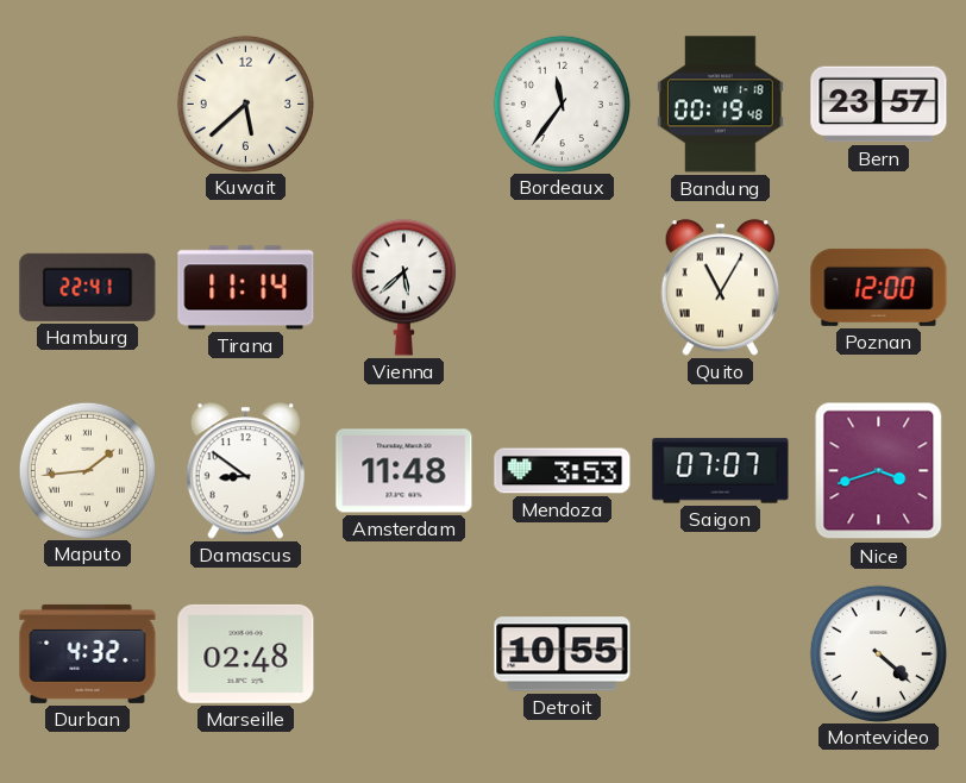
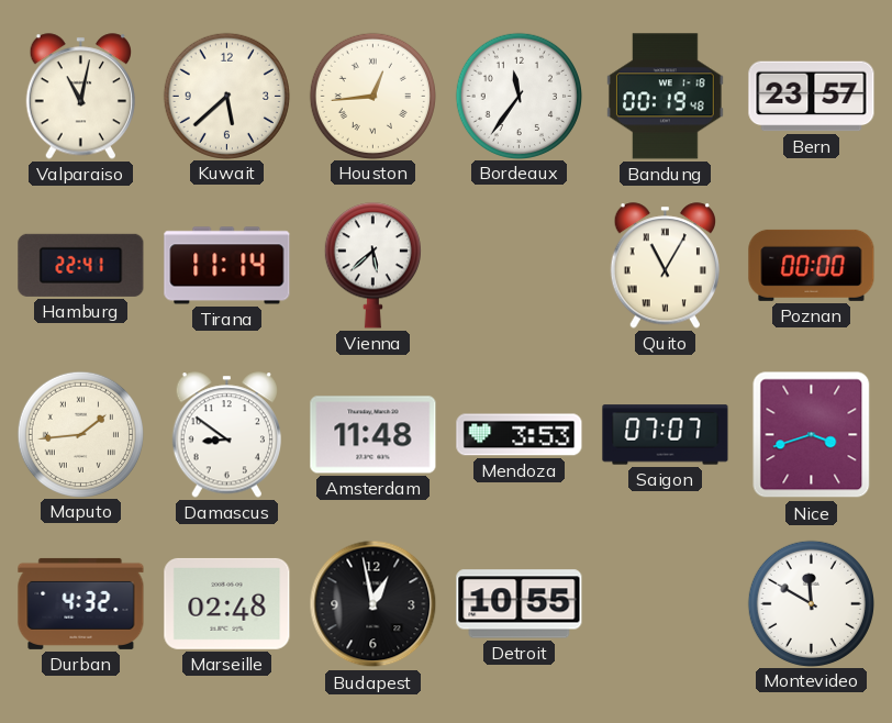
Valparaiso: none -> 11:02 (80, 97)
Houston: none -> 12:44 (372, 96)
Poznan: 12:00 -> 00:00 (812, 265)
Budapest: none -> 12:58 (373, 604)
Montevideo: 4:22 -> 11:50 (811, 603)
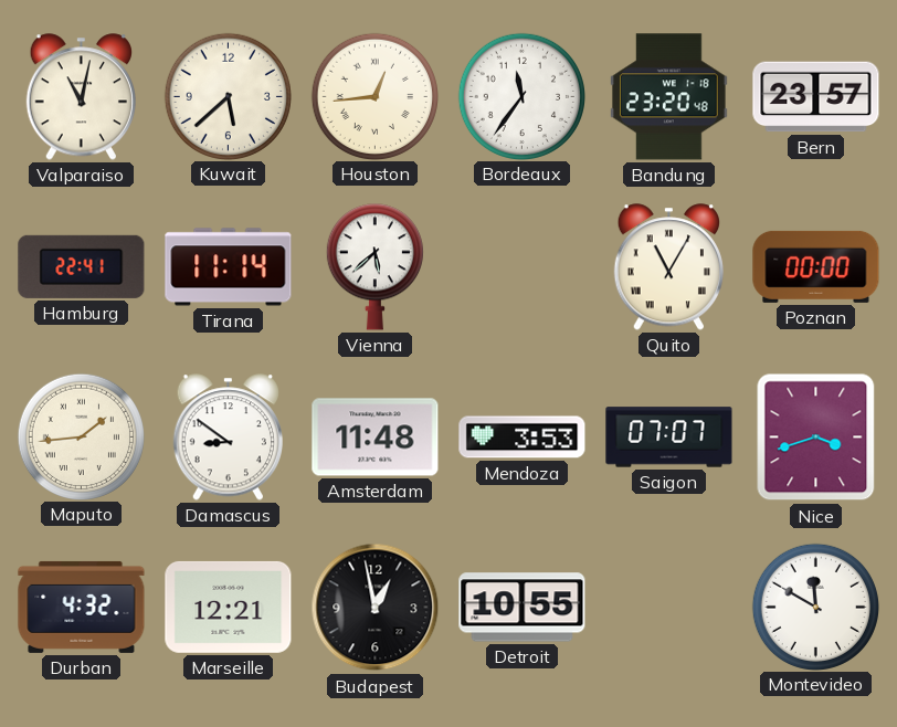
Bandung: 00:19 -> 23:20 (668, 97)
Marseille: 02:48 -> 12:21 (229, 607)
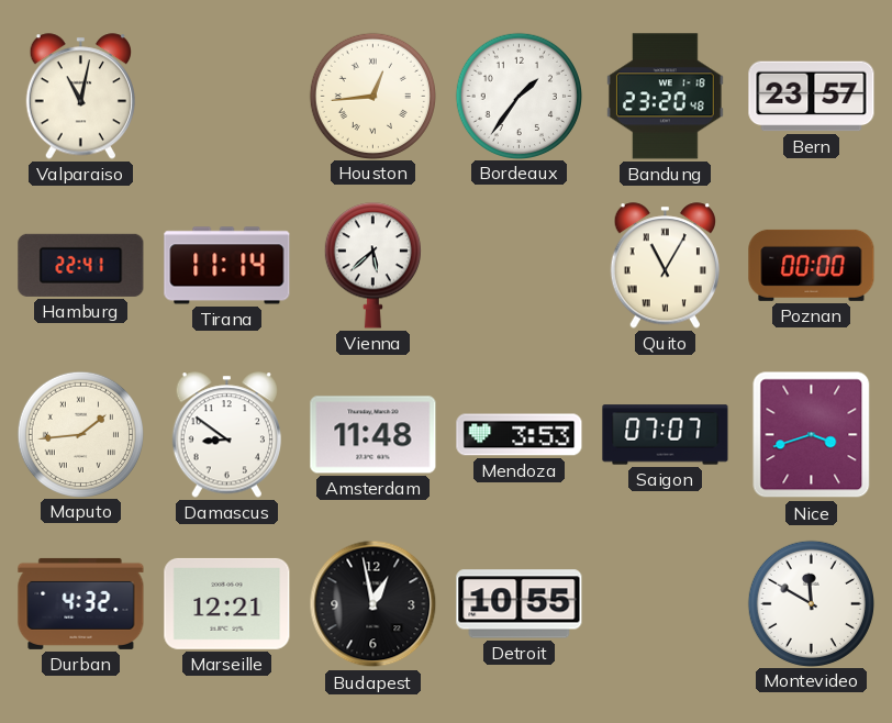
Kuwait: 5:38 -> none (228, 96)
Bordeaux: 11:36 -> 1:36 (519, 96)
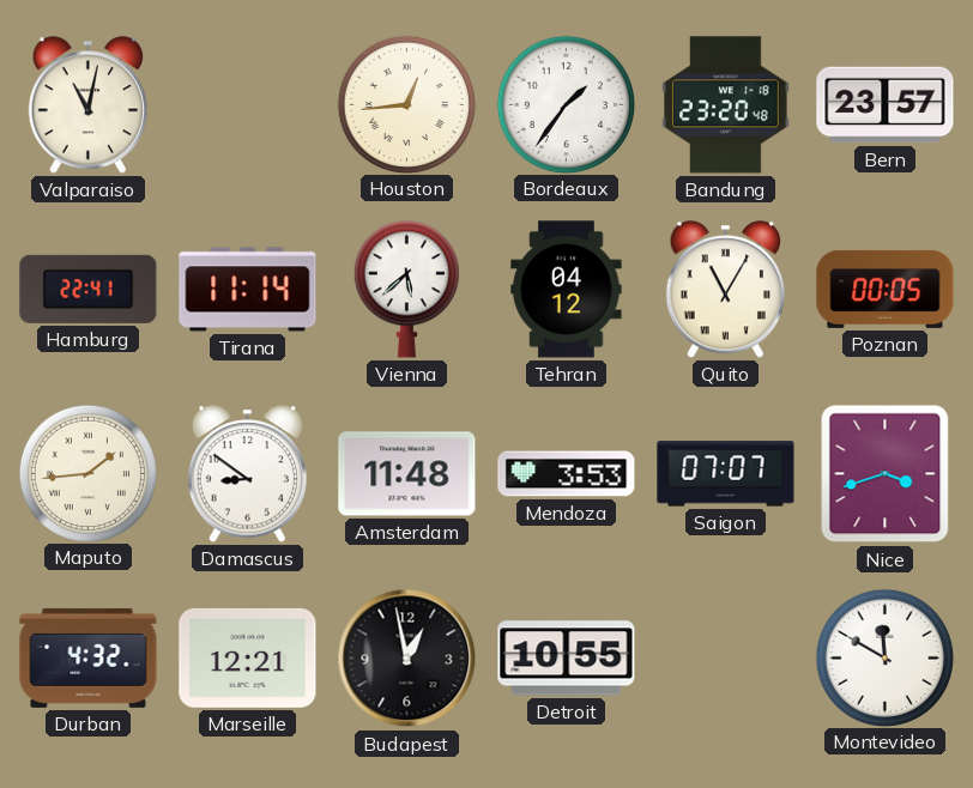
Tehran: none -> 04:12 (567, 290)
Poznan: 00:00 -> 00:05 (886, 289)
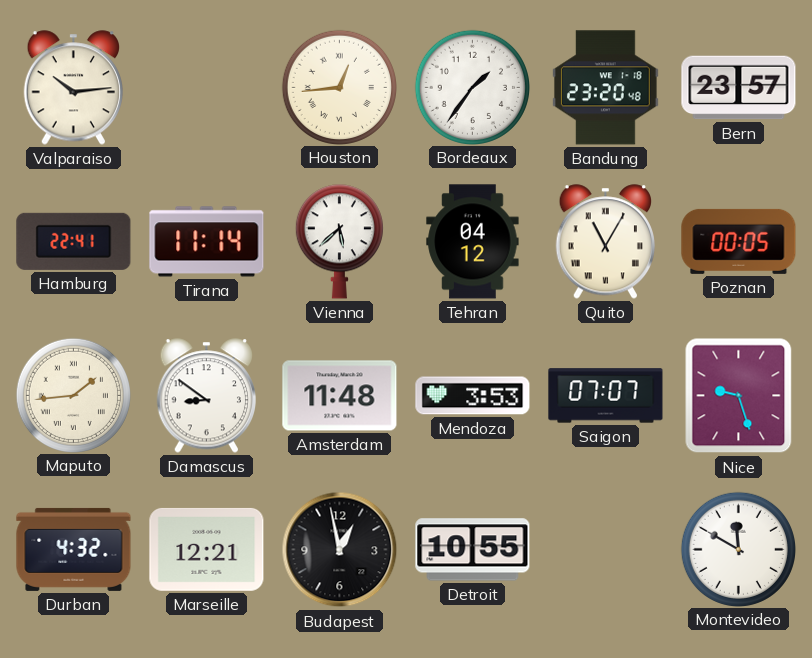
Valparaiso: 11:02 -> 10:14 (73, 88)
Nice: 3:42 -> 9:27 (739, 396)
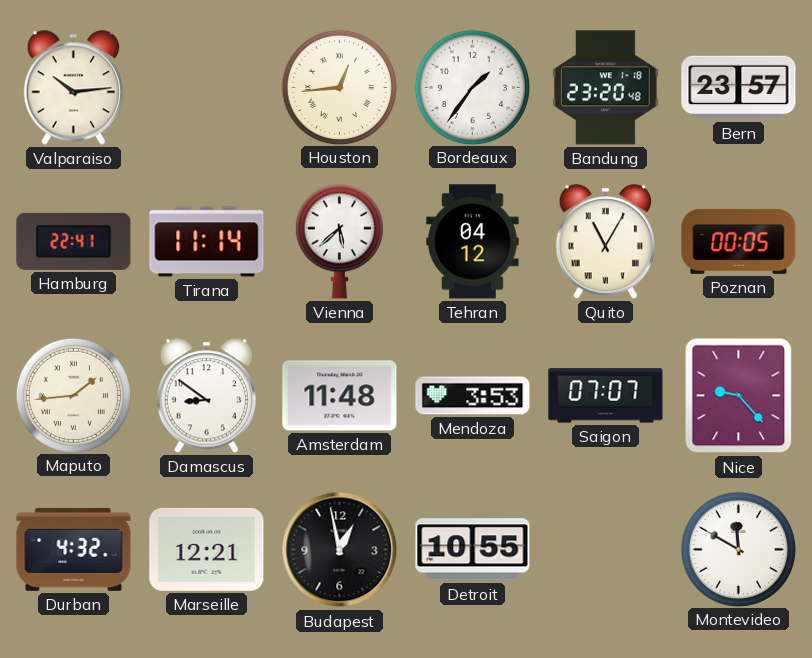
Nice: 9:27 -> 9:23 (739, 396)
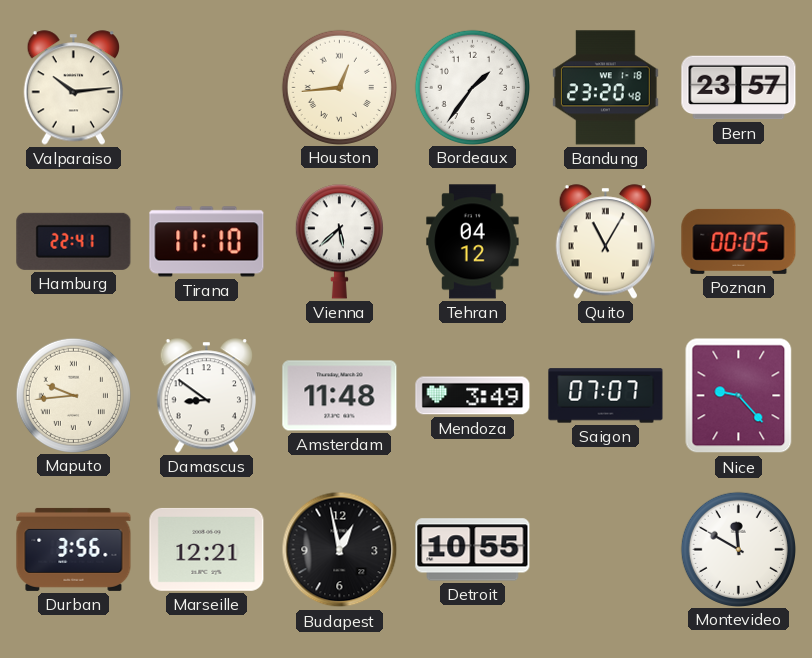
Tirana: 11:14 -> 11:10 (207, 242)
Maputo: 1:44 -> 9:44 (73, 395)
Mendoza: 3:53 -> 3:49 (473, 396)
Durban: 4:32 -> 3:56 (74, 549)
